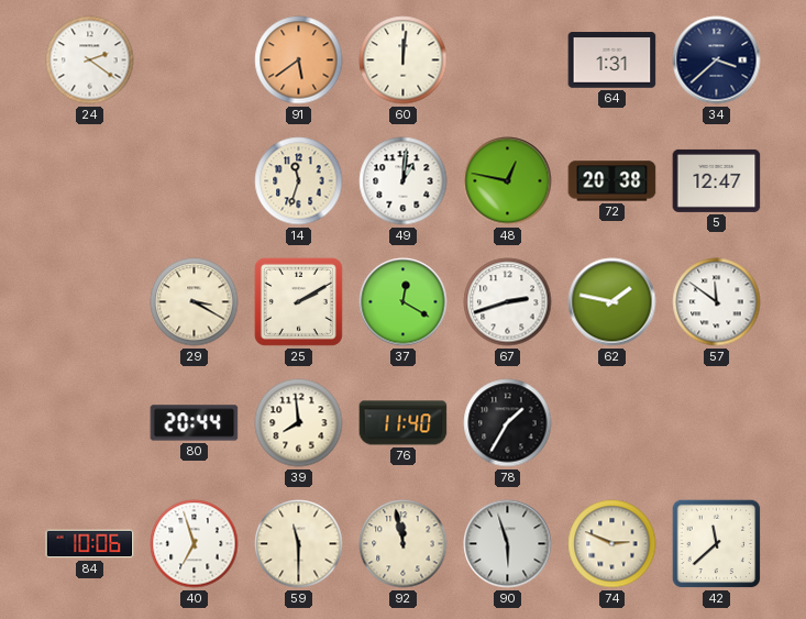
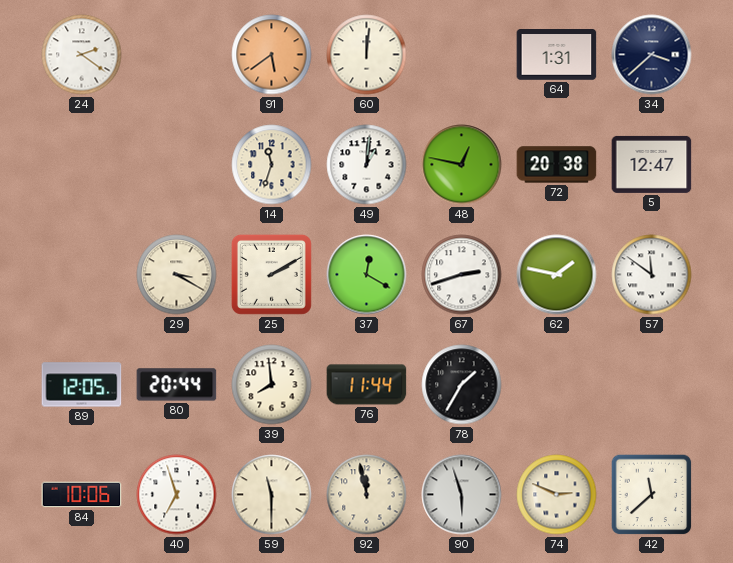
89: none -> 12:05 (82, 385)
76: 11:40 -> 11:44 (367, 385)
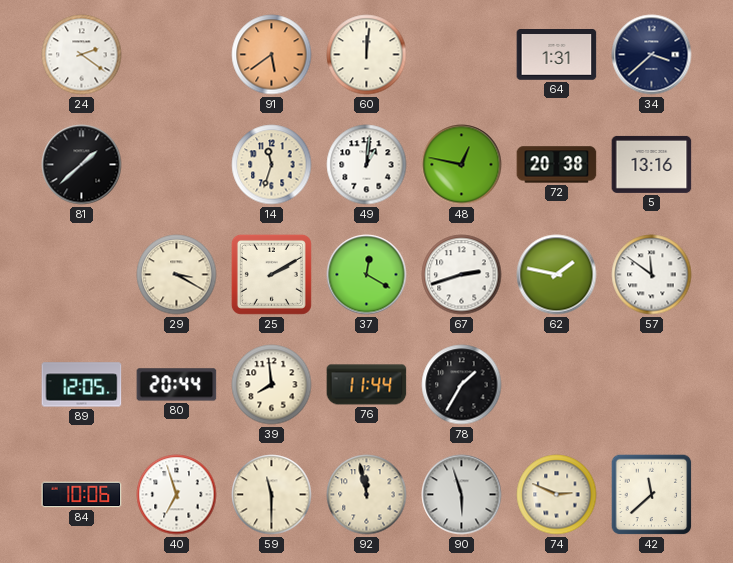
81: none -> 1:38 (82, 165)
5: 12:47 -> 13:16 (652, 164)
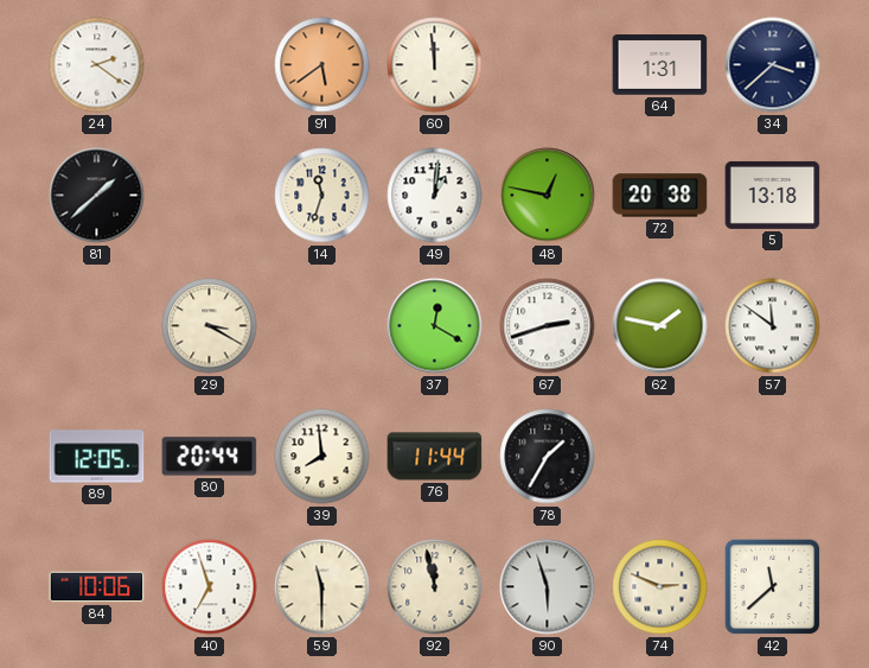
60: 12:01 -> 11:59 (435, 65)
5: 13:16 -> 13:18 (773, 195)
25: 2:10 -> none (271, 274)
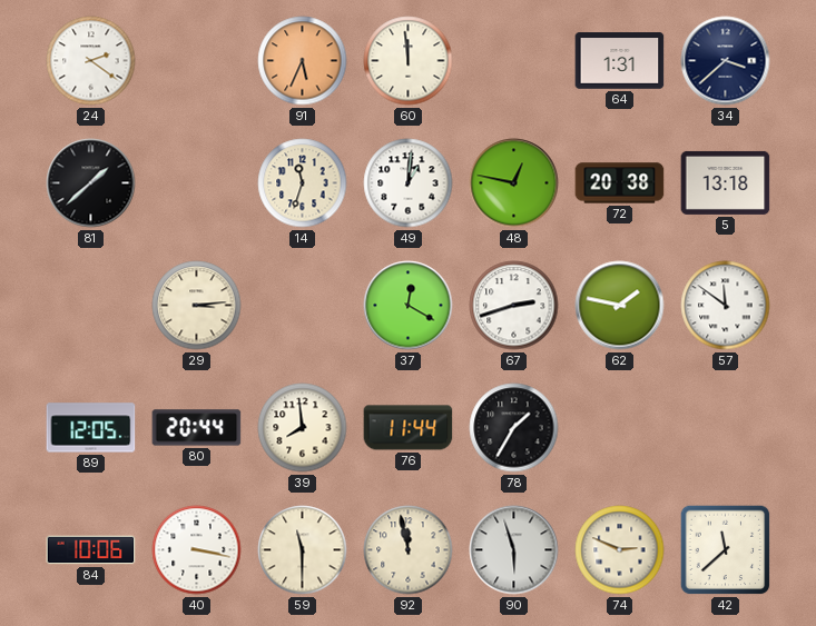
91: 5:39 -> 5:34 (303, 61)
29: 3:20 -> 3:14 (197, 306)
40: 6:57 -> 3:17 (197, 550)
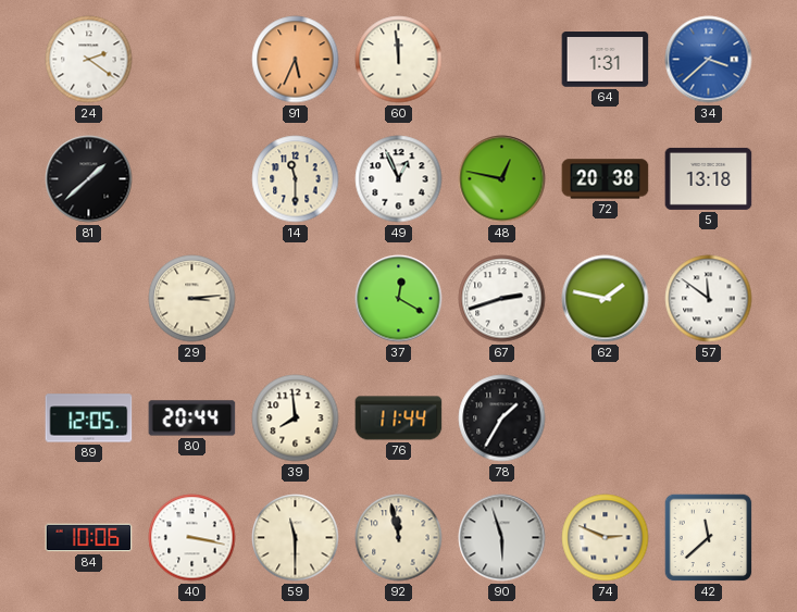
34 dial: navy -> blue (709, 60)
14: 11:33 -> 11:30 (296, 179)
49: 1:01 -> 12:56 (399, 179)
